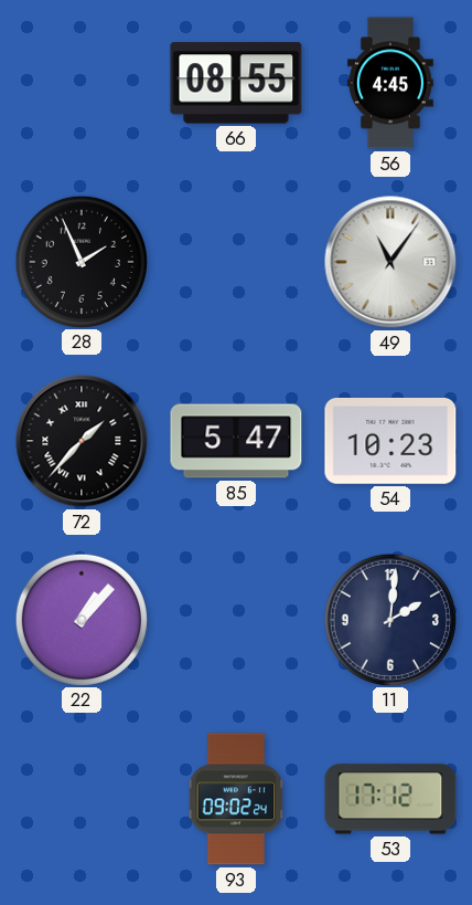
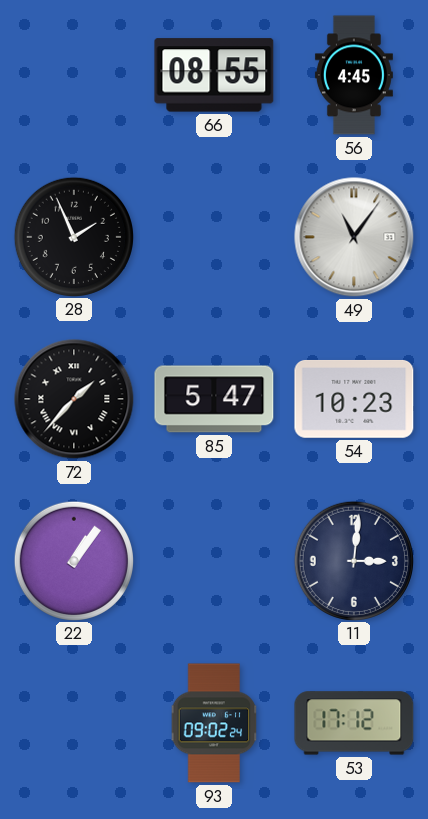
22: 1:07 -> 1:06 (73, 560)
11: 2:01 -> 3:01 (353, 560)
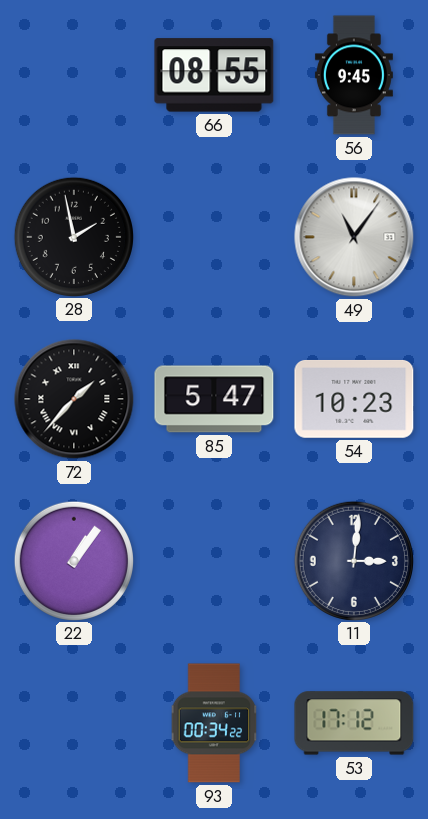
56: 4:45 -> 9:45 (354, 75)
28: 1:56 -> 1:58 (73, 236)
93: 09:02 -> 00:34 (214, 723)
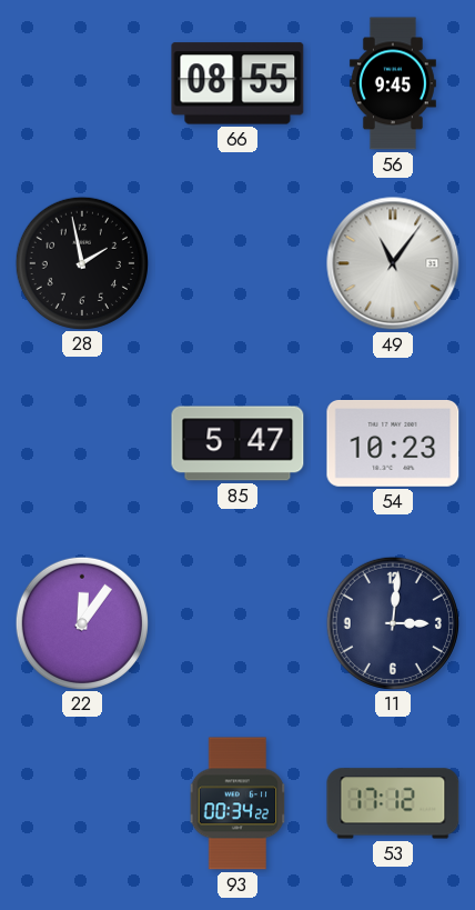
72: 1:37 -> none (74, 399)
22: 1:06 -> 12:06 (81, 622)
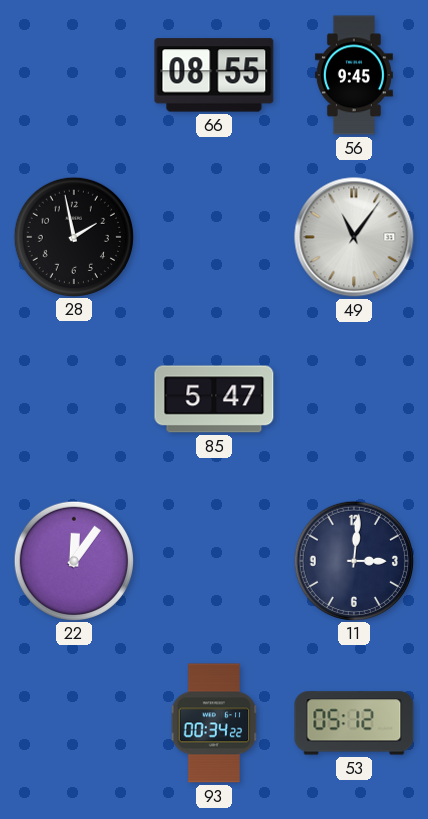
54: 10:23 -> none (393, 443)
53: 17:12 -> 05:12 (354, 723)
